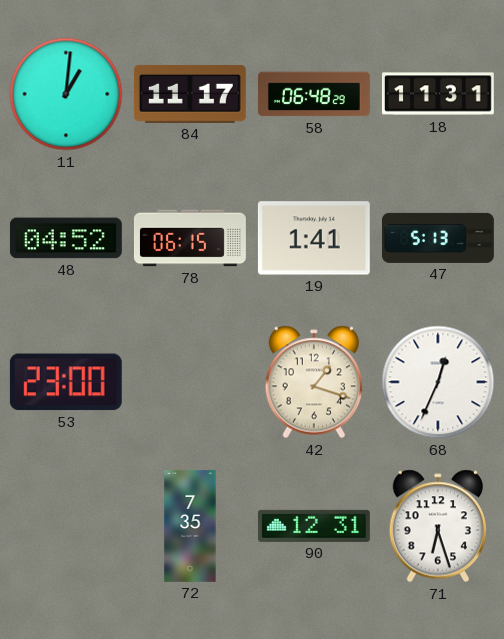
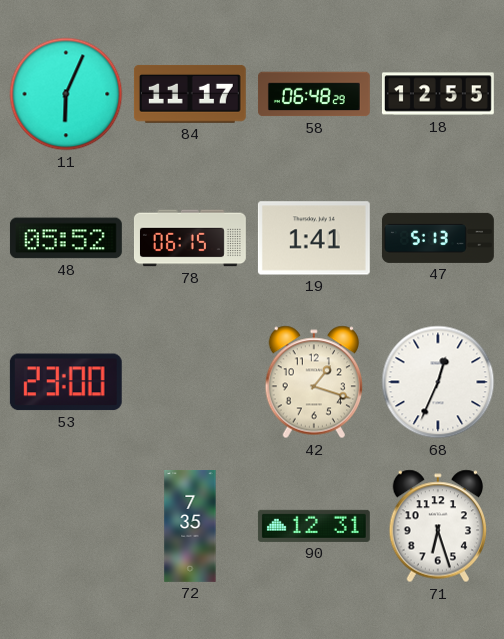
11: 1:01 -> 6:04 (66, 94)
18: 11:31 -> 12:55 (438, 94)
48: 04:52 -> 05:52 (66, 238)
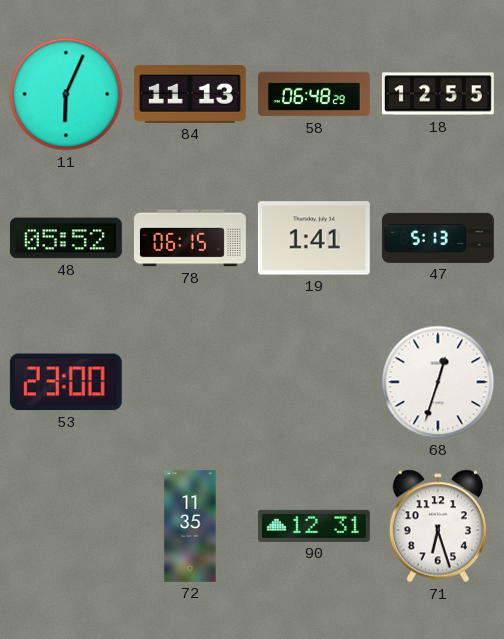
84: 11:17 -> 11:13 (190, 94)
42: 1:18 -> none (314, 382)
68: 12:34 -> 12:33 (438, 382)
72: 7:35 -> 11:35 (190, 527)
